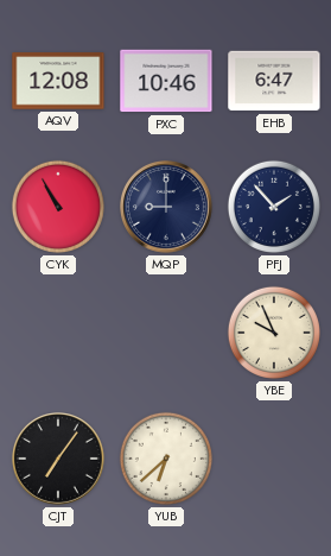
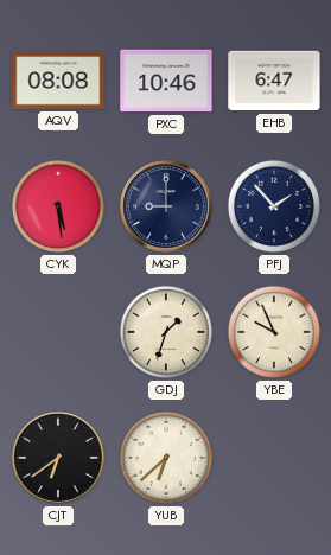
AQV: 12:08 -> 08:08 (58, 81)
CYK: 10:55 -> 5:29 (58, 206)
GDJ: none -> 1:33 (166, 332)
CJT: 7:06 -> 6:39 (59, 459)
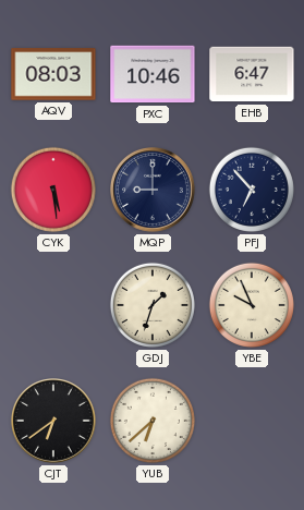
AQV: 08:08 -> 08:03 (53, 74)
PFJ: 1:53 -> 6:53 (252, 190)
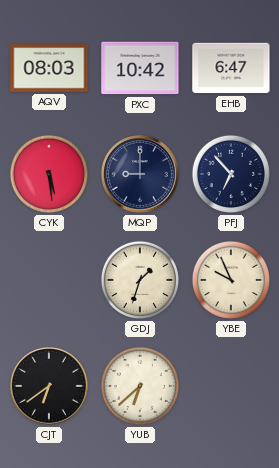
PXC: 10:46 -> 10:42 (140, 68)
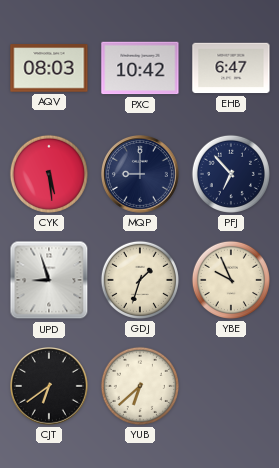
UPD: none -> 8:57 (49, 280)
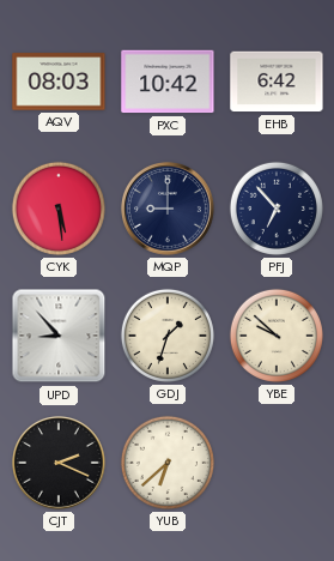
EHB: 6:47 -> 6:42 (277, 82)
UPD: 8:57 -> 8:53 (59, 336)
YBE: 9:56 -> 9:52 (277, 336)
CJT: 6:39 -> 2:19 (60, 464)
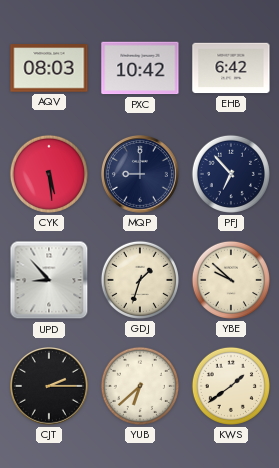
CJT: 2:19 -> 2:15 (50, 387)
KWS: none -> 1:39 (231, 386)
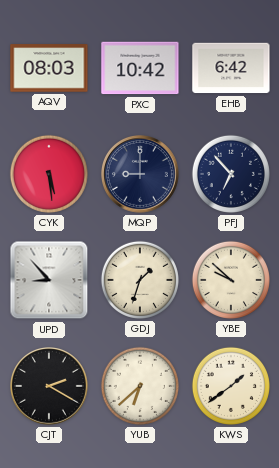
CJT: 2:15 -> 2:20 (50, 387)
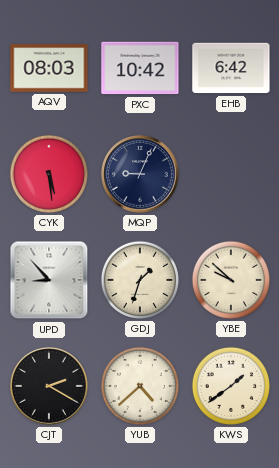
MQP: 9:00 -> 9:04 (141, 175)
PFJ: 6:53 -> none (231, 174)
YUB: 6:38 -> 4:38 (140, 386)
